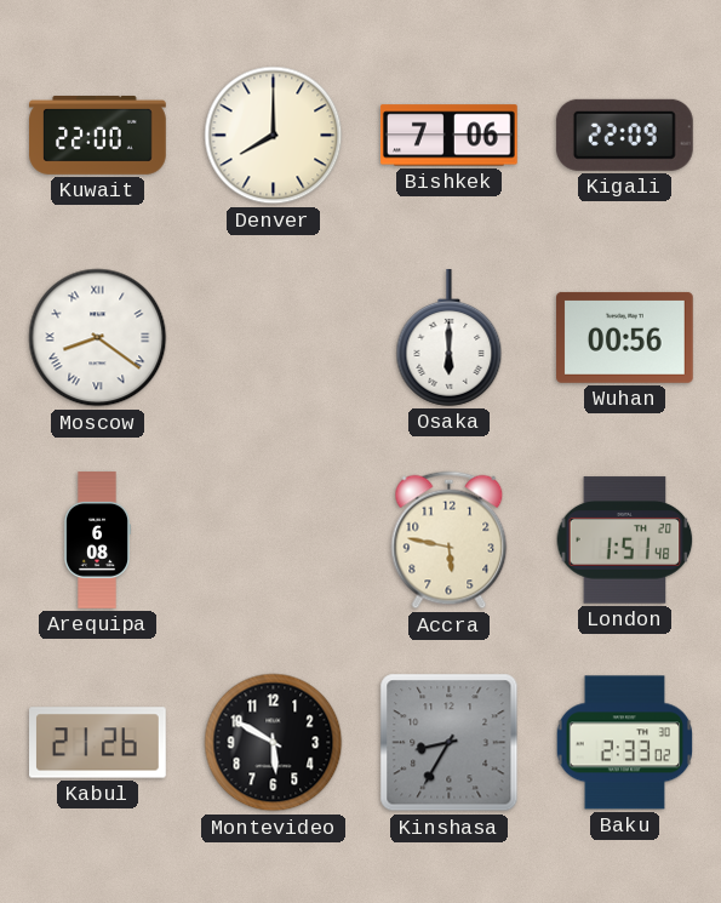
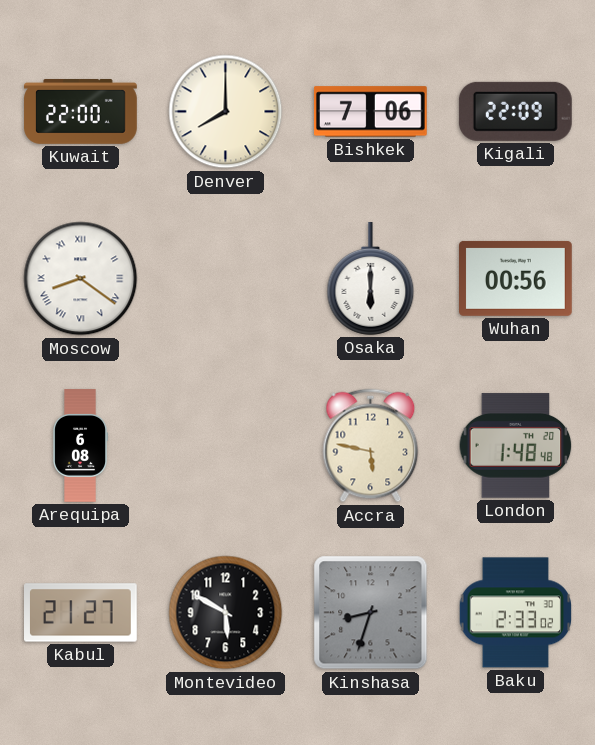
London: 1:51 -> 1:48 (516, 446)
Kabul: 21:26 -> 21:27 (81, 613)
Kinshasa: 8:35 -> 8:33 (371, 613)
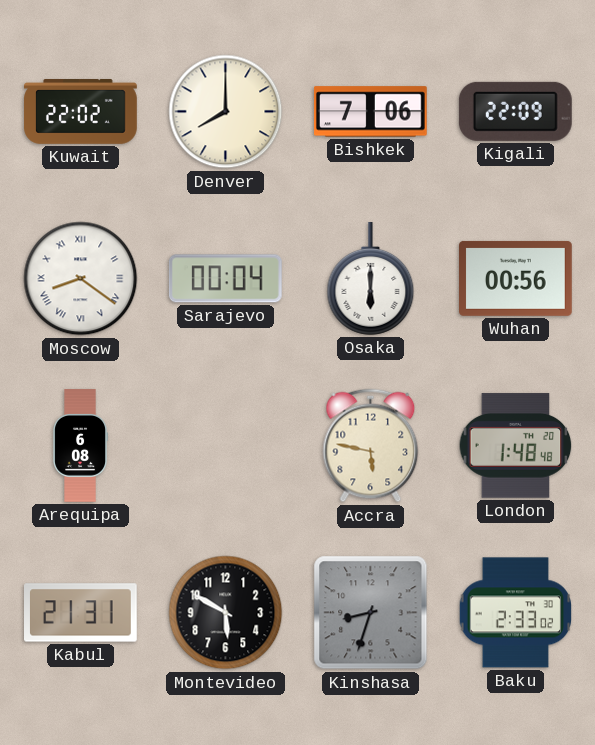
Kuwait: 22:00 -> 22:02 (81, 112)
Sarajevo: none -> 00:04 (225, 279)
Kabul: 21:27 -> 21:31 (81, 613)
